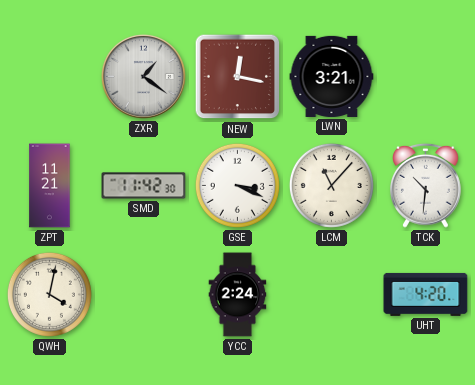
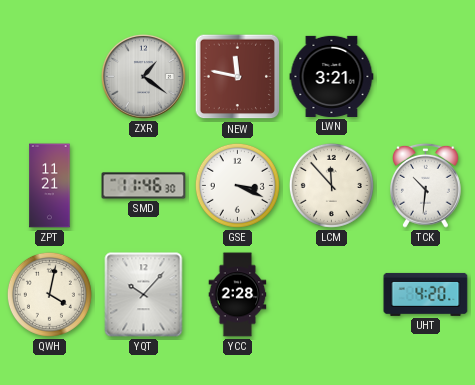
NEW: 12:17 -> 11:47 (238, 77)
SMD: 11:42 -> 11:46 (144, 186)
LCM: 11:07 -> 11:53 (331, 185)
YQT: none -> 10:07 (144, 295)
YCC: 2:24 -> 2:28 (238, 295)
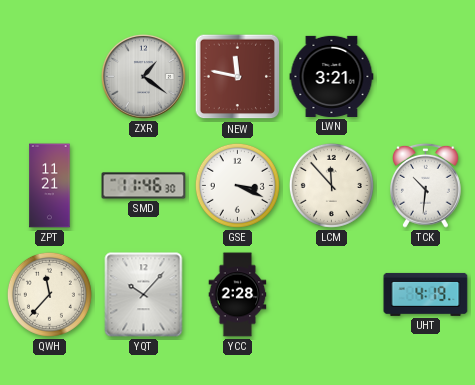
QWH: 4:02 -> 11:37 (49, 294)
UHT: 4:20 -> 4:19 (426, 294)
